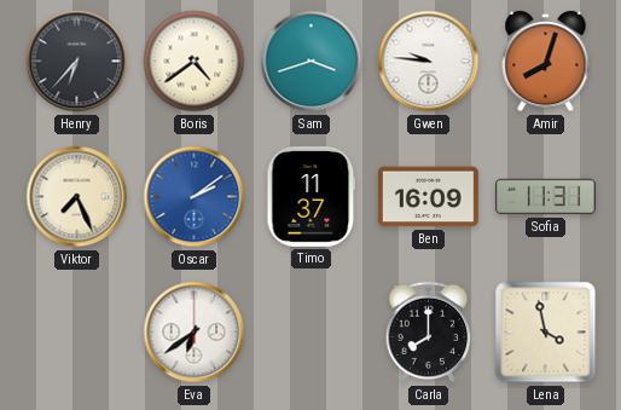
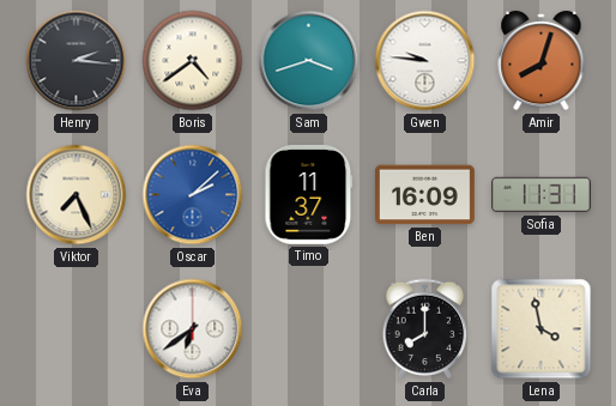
Henry: 6:37 -> 2:16 (77, 61)
Oscar: 2:09 -> 2:08 (193, 195)
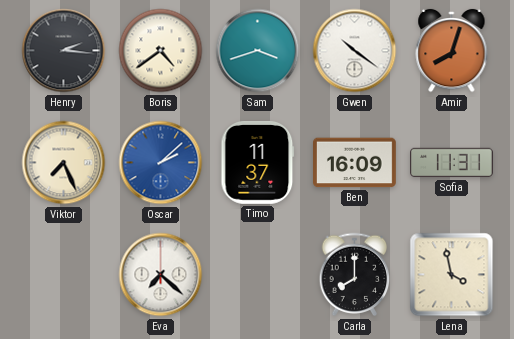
Gwen: 9:46 -> 10:21 (355, 51)
Eva: 6:39 -> 7:22 (161, 275)
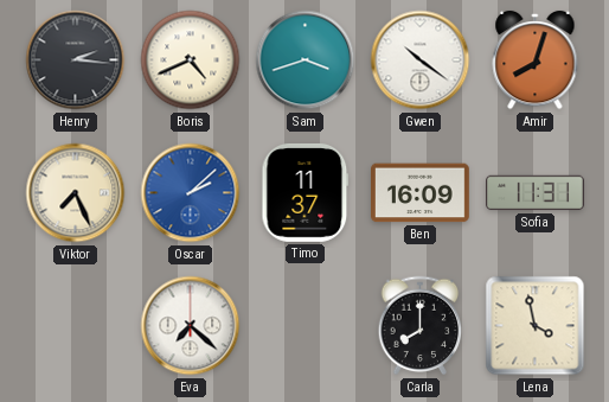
Boris: 4:39 -> 4:41 (191, 60)
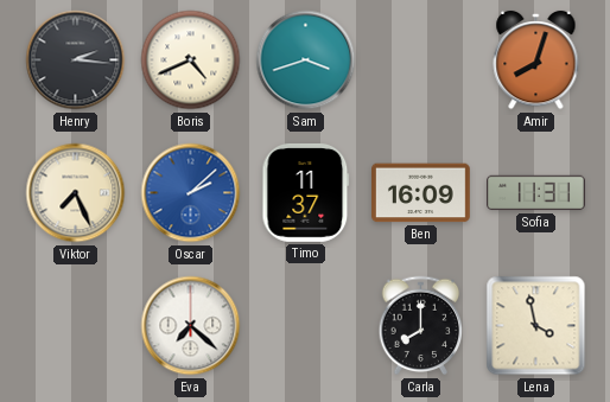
Gwen: 10:21 -> none (421, 60)
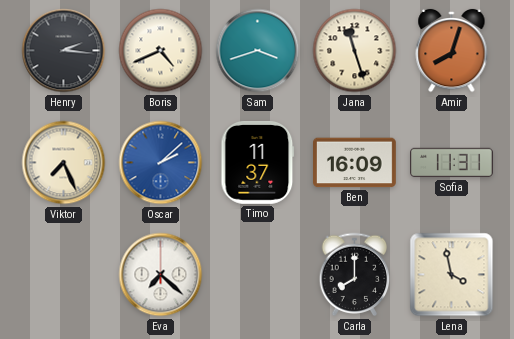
Jana: none -> 11:27 (355, 51)
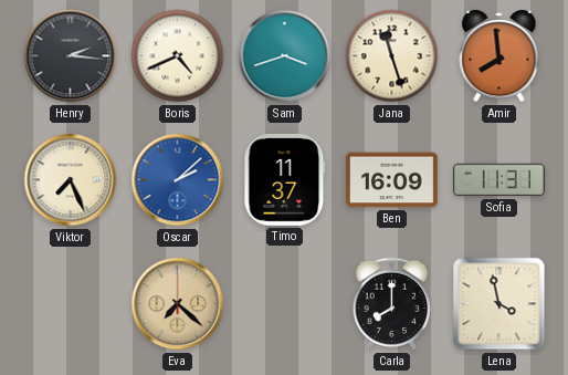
Amir: 8:03 -> 7:59 (499, 56)
Eva dial: white -> champagne (178, 304)
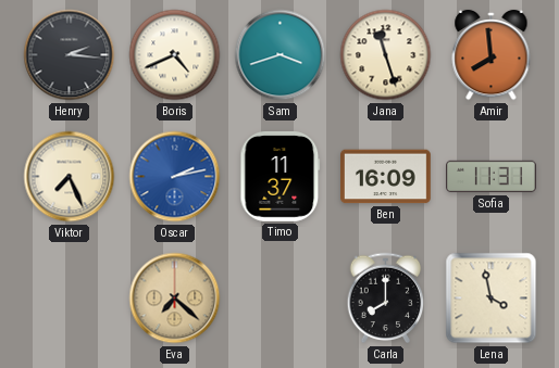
Oscar: 2:08 -> 2:13 (175, 177)
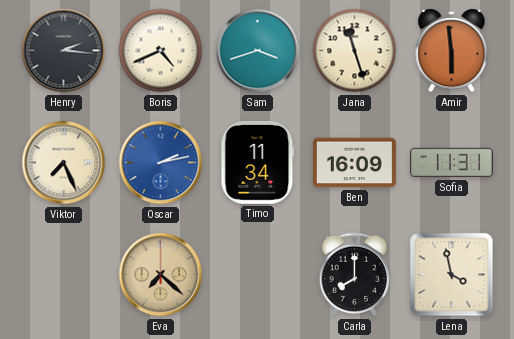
Amir: 7:59 -> 5:59 (452, 51)
Timo: 11:37 -> 11:34 (258, 162)
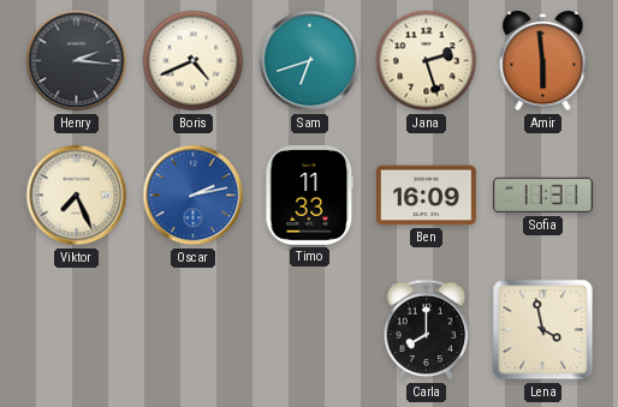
Sam: 3:42 -> 6:42 (310, 61)
Jana: 11:27 -> 2:27 (427, 61)
Timo: 11:34 -> 11:33 (310, 194)
Eva: 7:22 -> none (161, 275)
